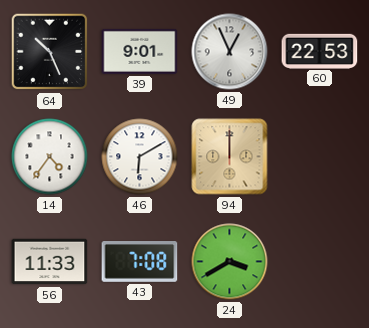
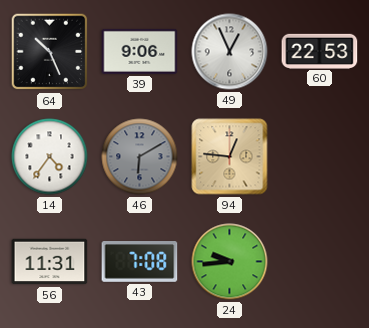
39: 9:01 -> 9:06 (140, 51)
46 dial: white -> grey (140, 157)
94: 12:00 -> 12:46 (230, 157)
56: 11:33 -> 11:31 (50, 262)
24: 3:40 -> 9:44 (230, 262)
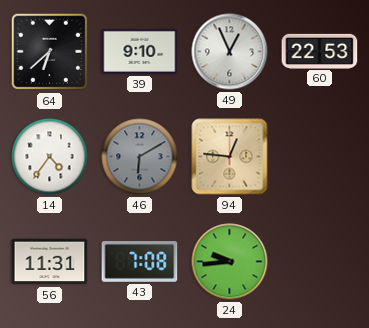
64: 10:26 -> 6:38 (50, 52)
39: 9:06 -> 9:10 (140, 51)
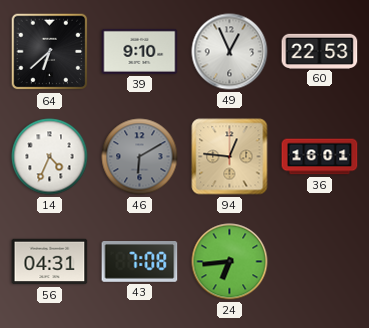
14: 4:36 -> 4:34 (50, 157)
36: none -> 16:01 (320, 157)
56: 11:31 -> 04:31 (50, 262)
24: 9:44 -> 6:44 (230, 262)
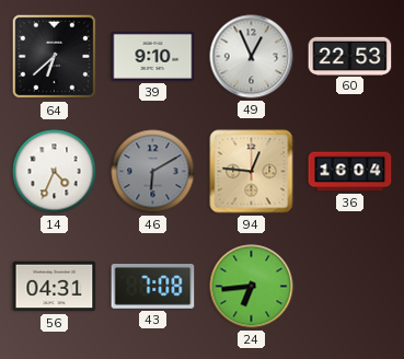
36: 16:01 -> 16:04 (350, 172)
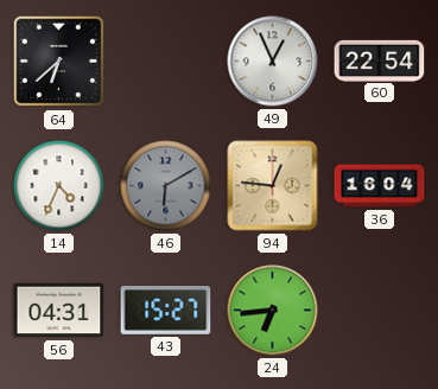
39: 9:10 -> none (153, 56)
60: 22:53 -> 22:54 (380, 60)
43: 7:08 -> 15:27 (166, 311)
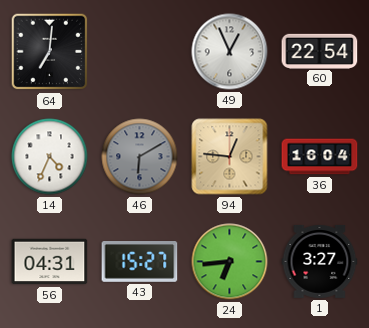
64: 6:38 -> 7:01 (50, 52)
1: none -> 3:27 (320, 261)
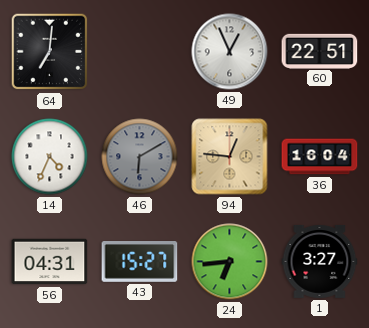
60: 22:54 -> 22:51 (320, 51)
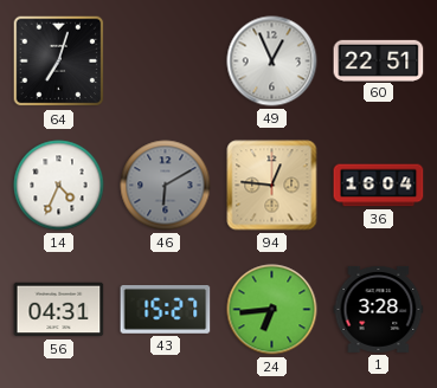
64: 7:01 -> 7:03 (59, 62)
1: 3:27 -> 3:28 (379, 309)
